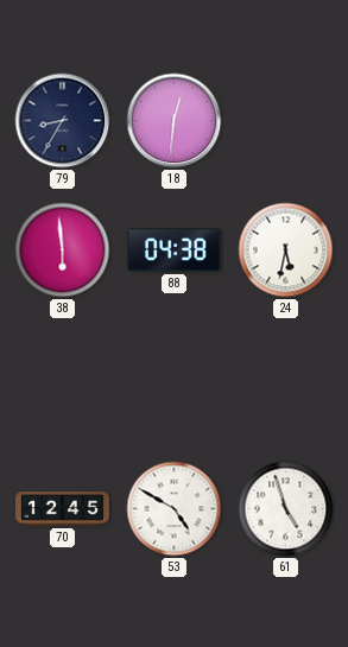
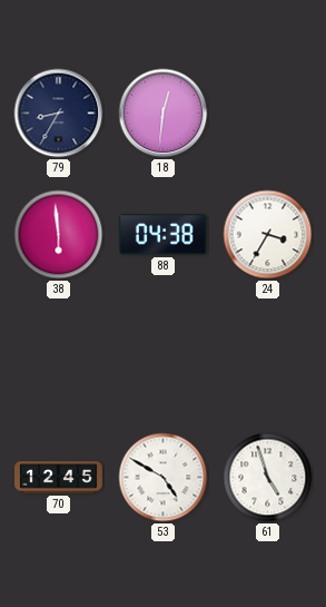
24: 5:32 -> 3:35 (268, 235)
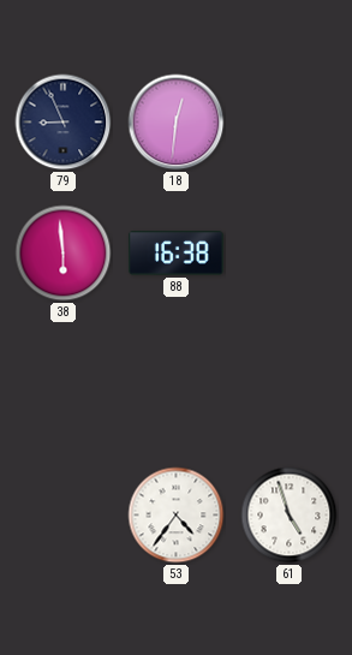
79: 8:35 -> 8:56 (64, 123)
88: 04:38 -> 16:38 (175, 254)
24: 3:35 -> none (268, 235)
70: 12:45 -> none (59, 478)
53: 4:50 -> 4:36 (177, 516)
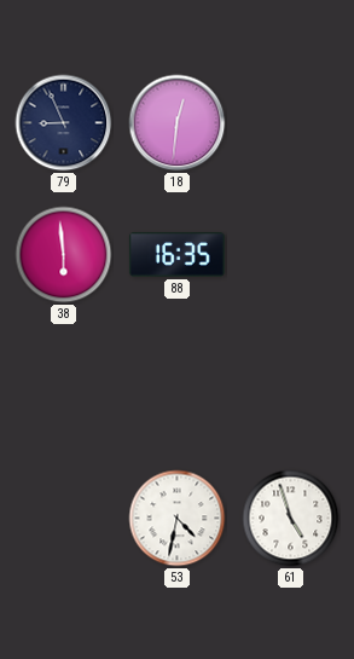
88: 16:38 -> 16:35 (176, 255)
53: 4:36 -> 4:32 (178, 519)
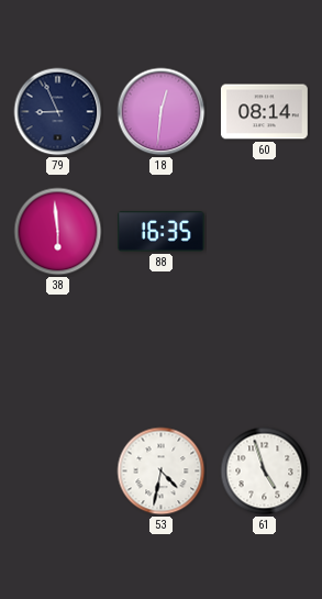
60: none -> 08:14 (264, 112)
